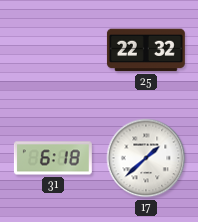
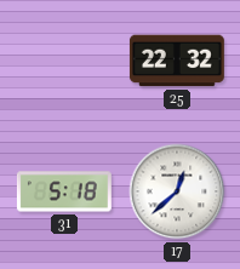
31: 6:18 -> 5:18 (64, 191)
17: 1:38 -> 12:38 (177, 191)
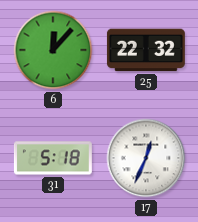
6: none -> 12:07 (53, 50)
17: 12:38 -> 12:34 (146, 158)
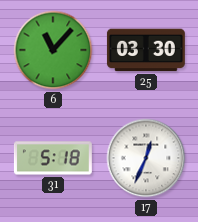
6: 12:07 -> 11:07 (53, 50)
25: 22:32 -> 03:30 (146, 50)
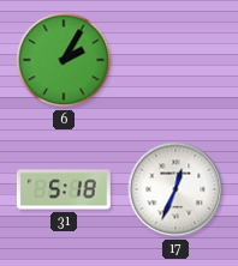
6: 11:07 -> 2:05 (64, 60)
25: 03:30 -> none (146, 50)
